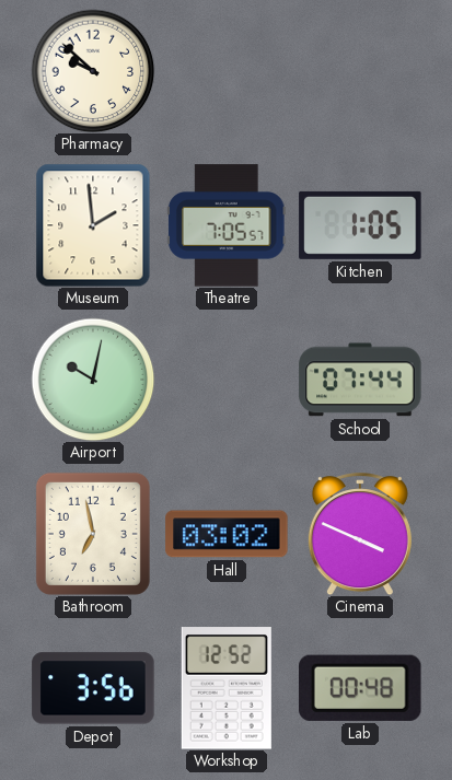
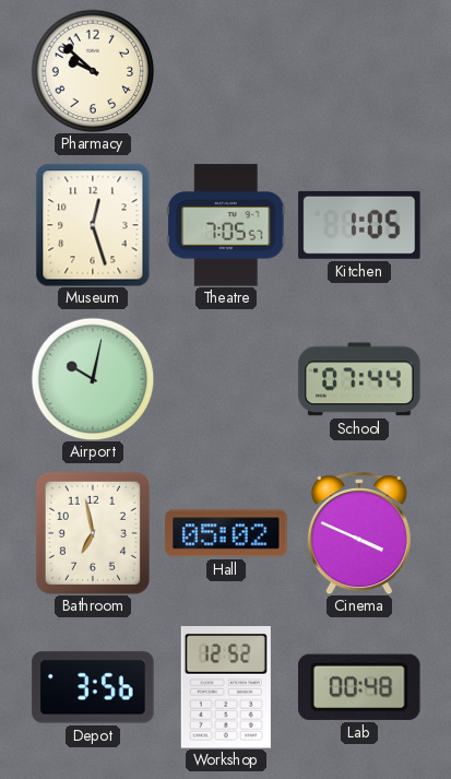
Museum: 1:59 -> 12:27 (93, 225)
Hall: 03:02 -> 05:02 (226, 533)
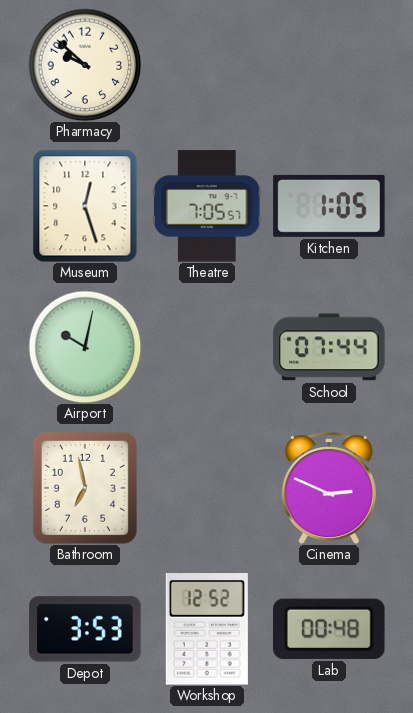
Hall: 05:02 -> none (226, 533)
Cinema: 3:49 -> 2:49 (329, 488)
Depot: 3:56 -> 3:53 (85, 629)
